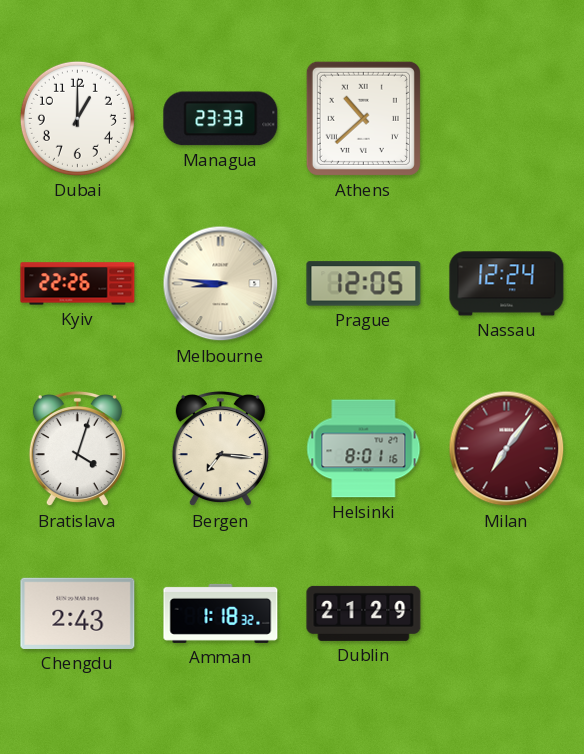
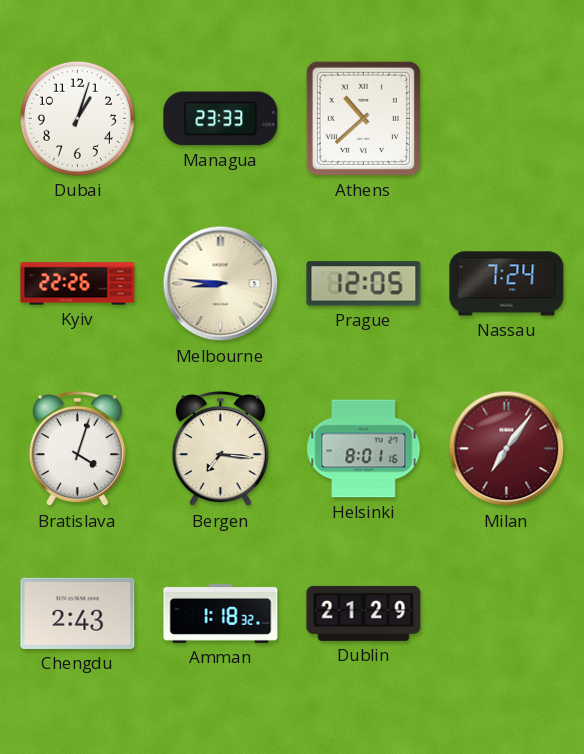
Dubai: 1:00 -> 1:03 (77, 118)
Nassau: 12:24 -> 7:24 (507, 284)
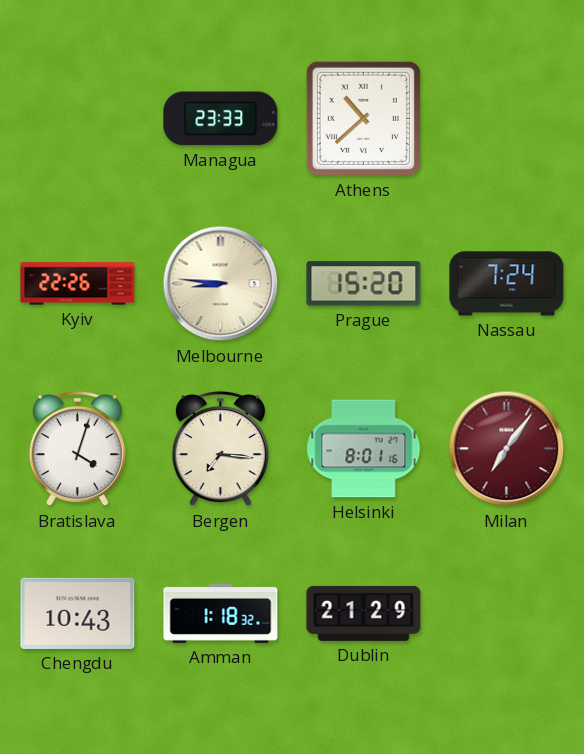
Dubai: 1:03 -> none (77, 118)
Prague: 12:05 -> 15:20 (364, 284)
Chengdu: 2:43 -> 10:43 (78, 613)
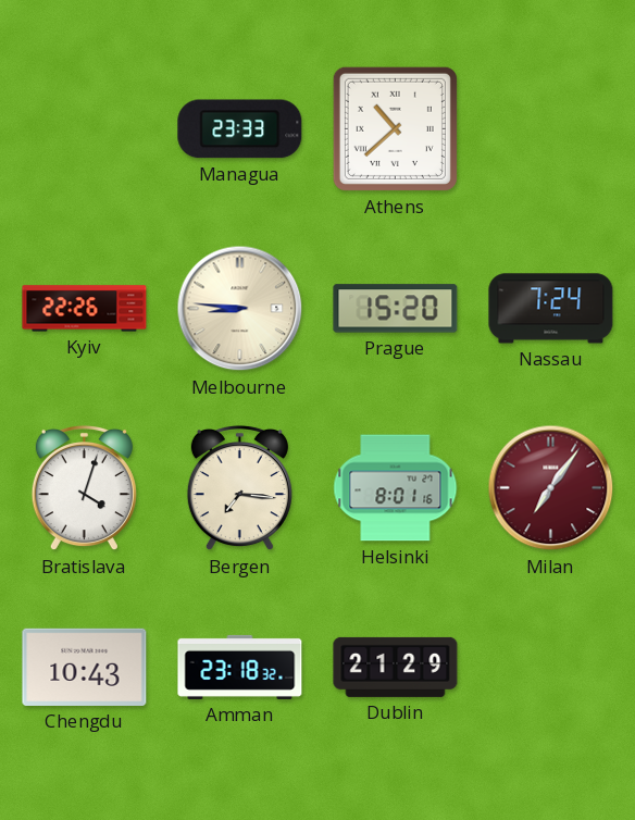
Amman: 1:18 -> 23:18 (240, 667)
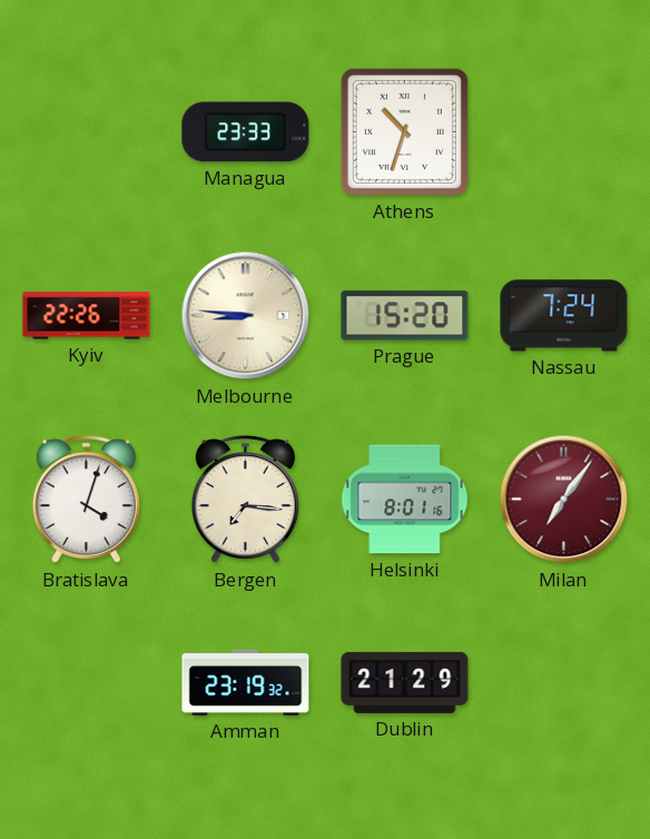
Athens: 10:38 -> 10:33 (404, 131)
Chengdu: 10:43 -> none (85, 667)
Amman: 23:18 -> 23:19 (246, 682)
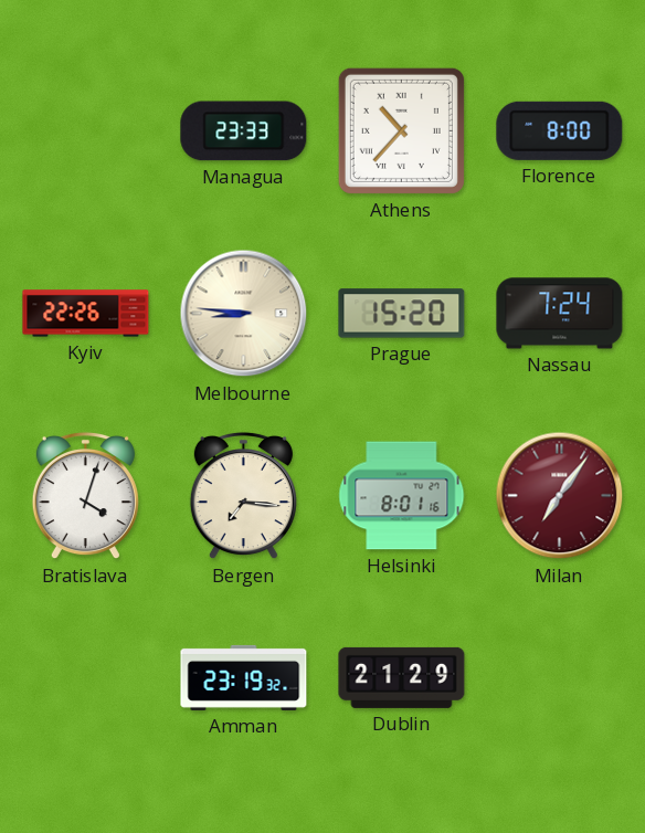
Athens: 10:33 -> 10:37 (401, 130)
Florence: none -> 8:00 (560, 130)
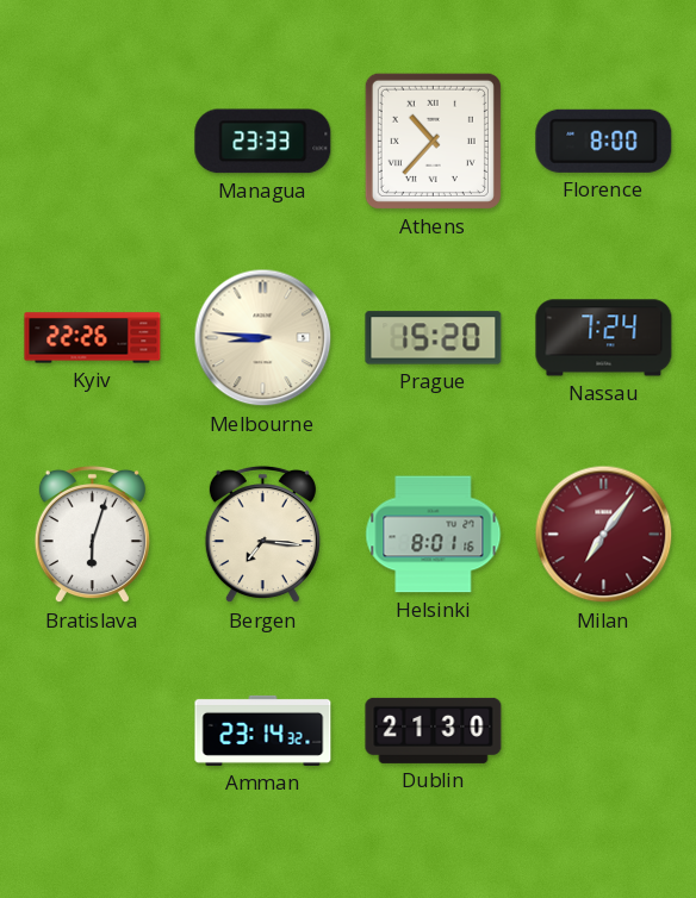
Bratislava: 4:03 -> 6:03 (92, 535)
Amman: 23:19 -> 23:14 (263, 730)
Dublin: 21:29 -> 21:30 (434, 730)
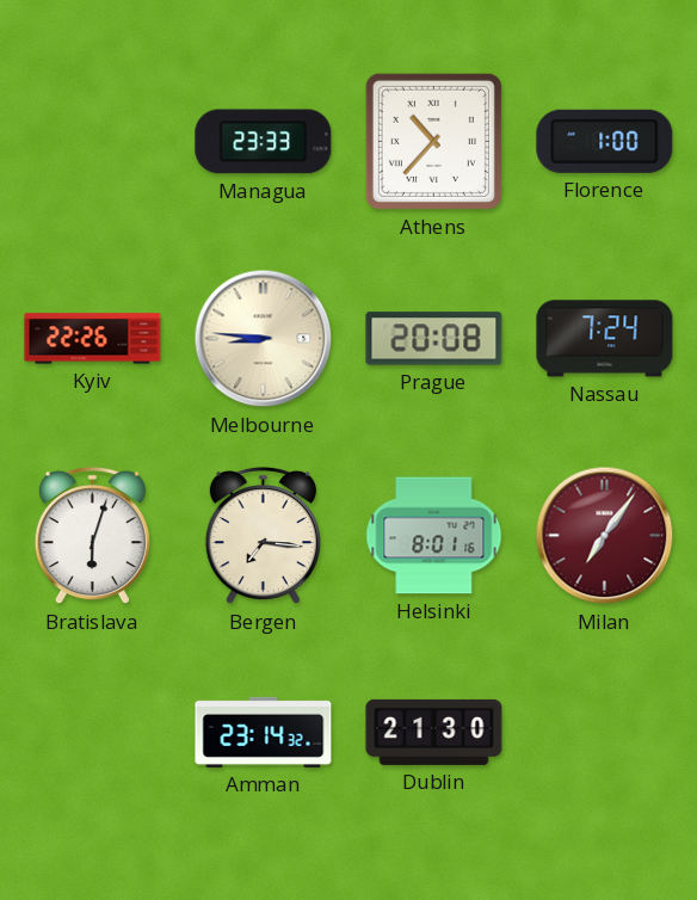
Florence: 8:00 -> 1:00 (605, 141)
Prague: 15:20 -> 20:08 (434, 339)
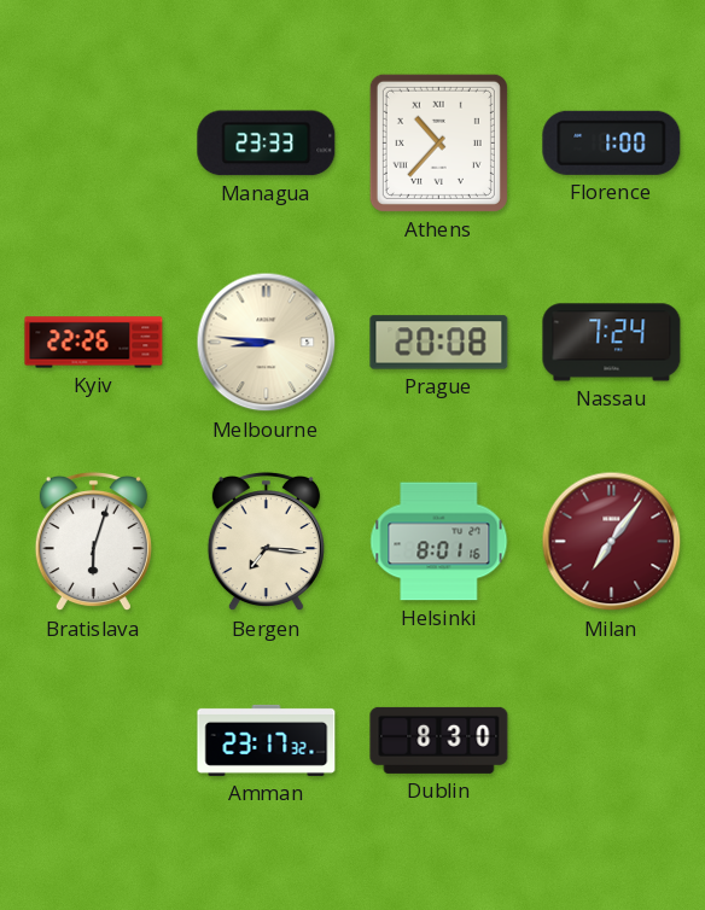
Amman: 23:14 -> 23:17 (267, 740)
Dublin: 21:30 -> 8:30 (439, 740)
